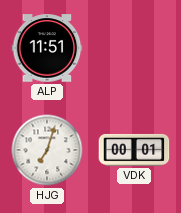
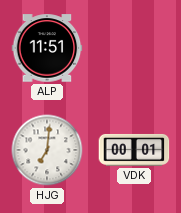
HJG: 7:03 -> 7:01 (47, 150)
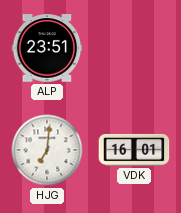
ALP: 11:51 -> 23:51 (47, 48)
VDK: 00:01 -> 16:01 (134, 150)
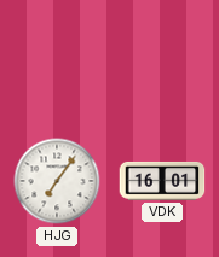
ALP: 23:51 -> none (47, 48)
HJG: 7:01 -> 7:06 (57, 181)
